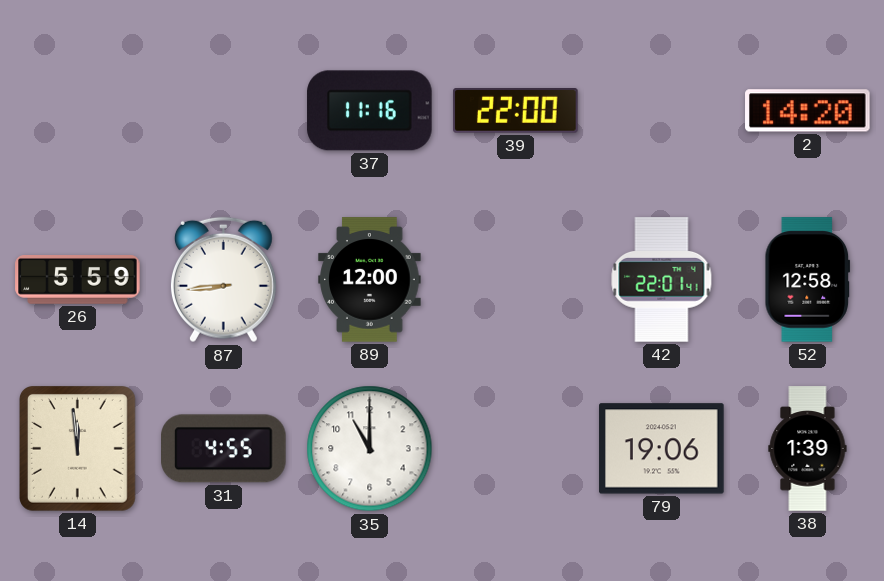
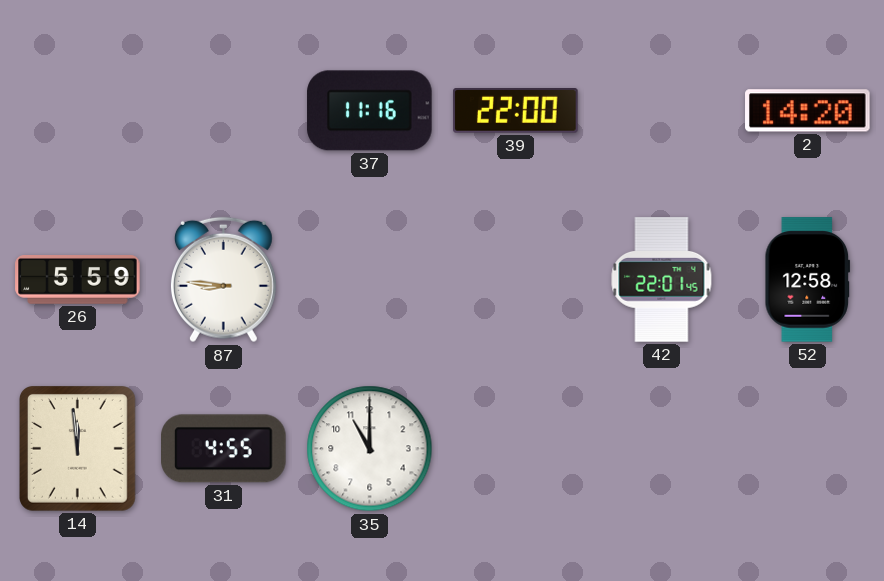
87: 8:44 -> 8:46 (223, 280)
89: 12:00 -> none (370, 280)
42: 22:01:41 -> 22:01:45 (662, 280)
79: 19:06 -> none (662, 449)
38: 1:39 -> none (808, 449)
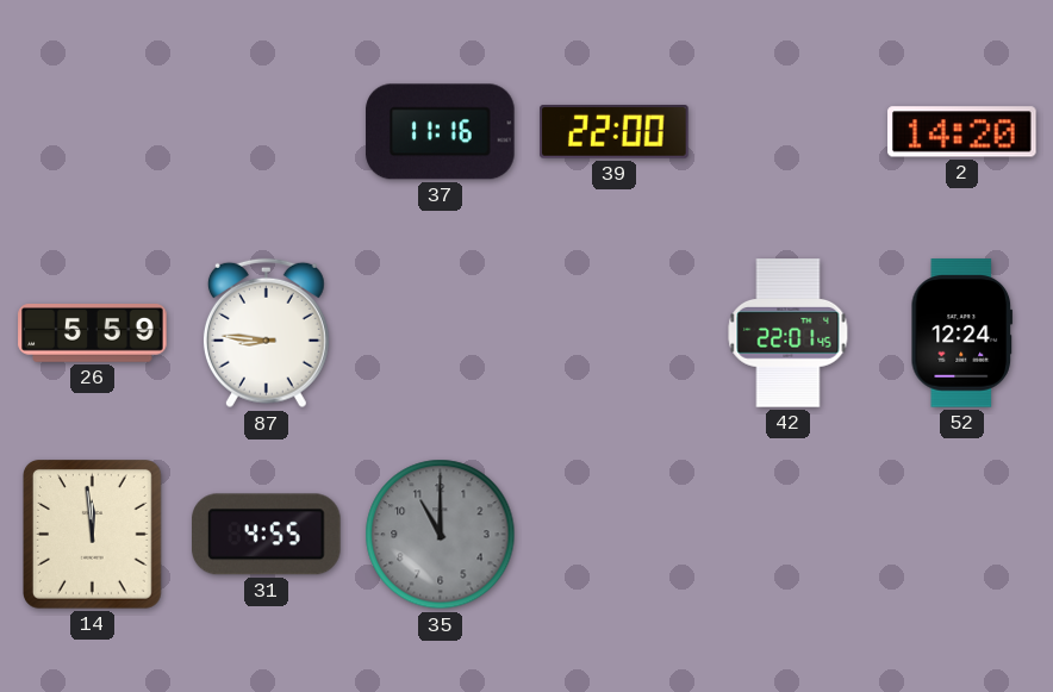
52: 12:58 -> 12:24 (962, 333)
35 dial: white -> grey (441, 535)
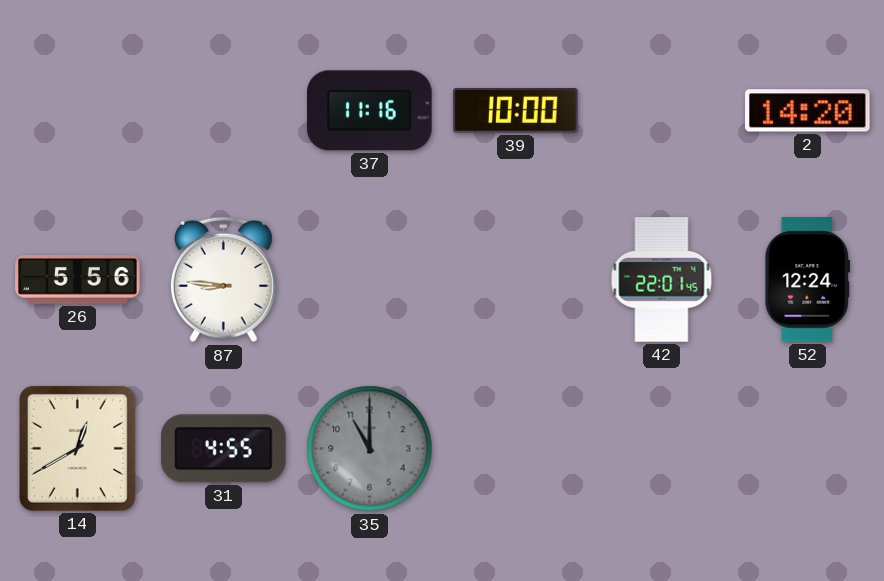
39: 22:00 -> 10:00 (516, 111)
26: 5:59 -> 5:56 (78, 280)
14: 11:59 -> 12:40 (78, 449)
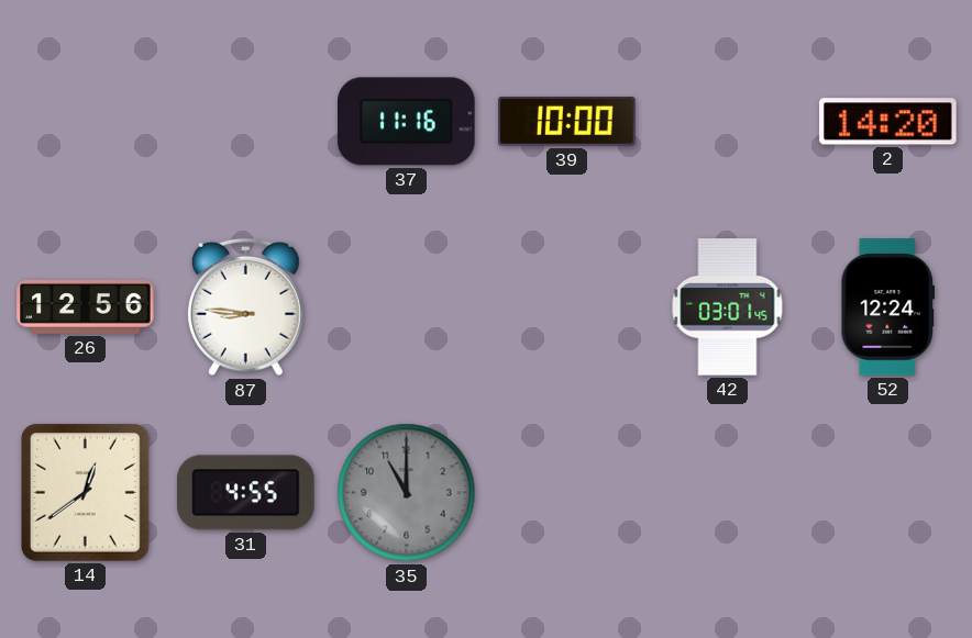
26: 5:56 -> 12:56 (86, 307)
42: 22:01 -> 03:01 (728, 307)
14: 12:40 -> 12:39 (86, 493)
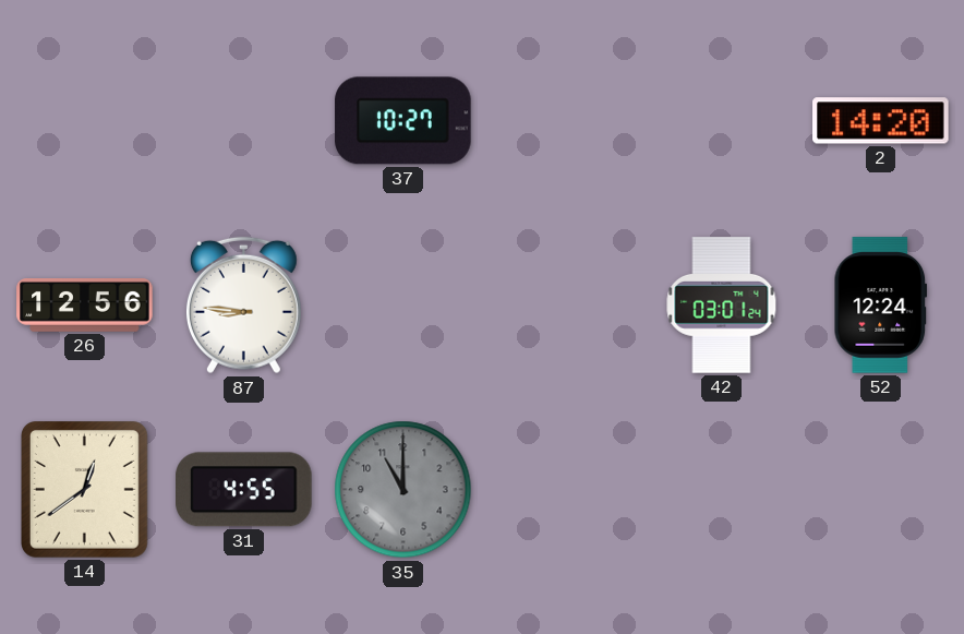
37: 11:16 -> 10:27 (403, 121)
39: 10:00 -> none (567, 122)
42: 03:01:45 -> 03:01:24 (722, 306)
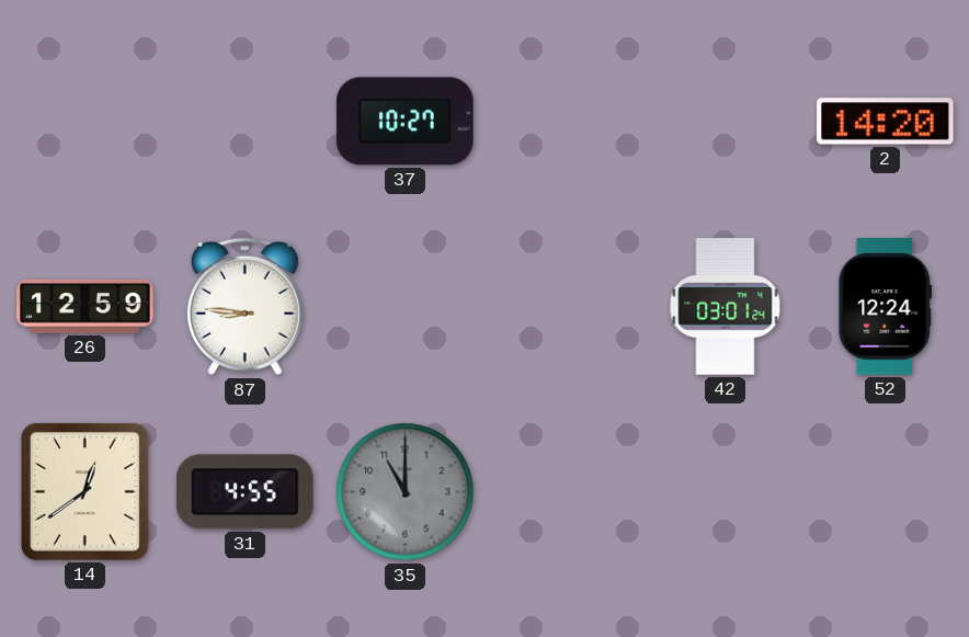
26: 12:56 -> 12:59 (86, 307)
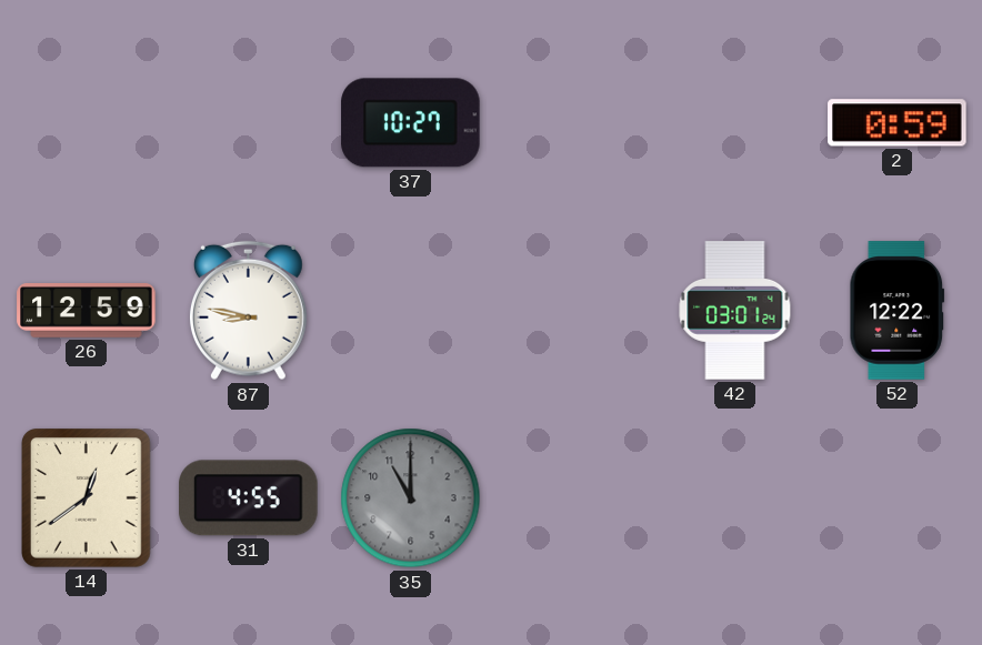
2: 14:20 -> 0:59 (898, 123)
87: 8:46 -> 8:47 (248, 311)
52: 12:24 -> 12:22 (898, 311)
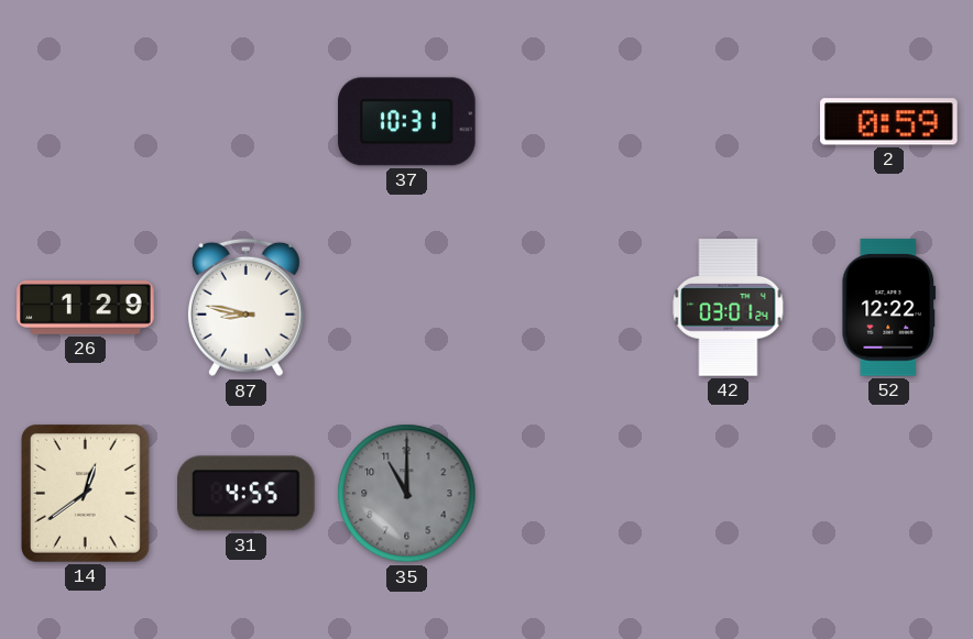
37: 10:27 -> 10:31 (407, 122)
26: 12:59 -> 1:29 (86, 308)
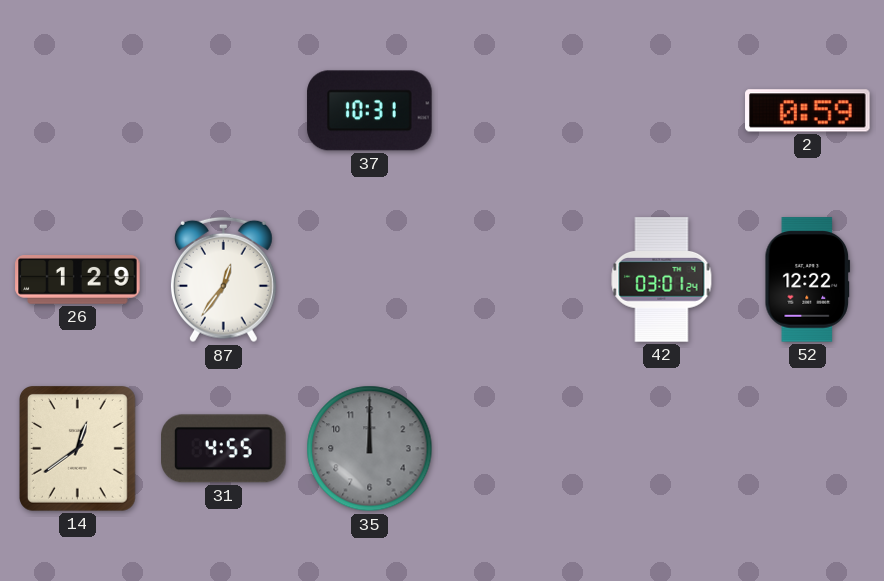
87: 8:47 -> 12:36 (223, 280)
35: 11:00 -> 12:00 (370, 449)
